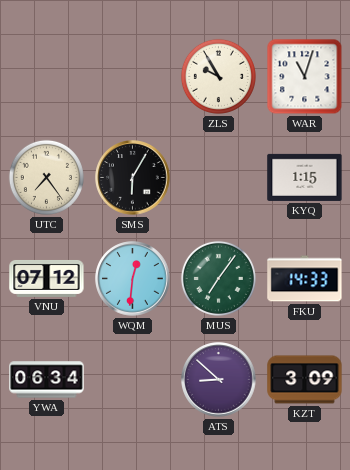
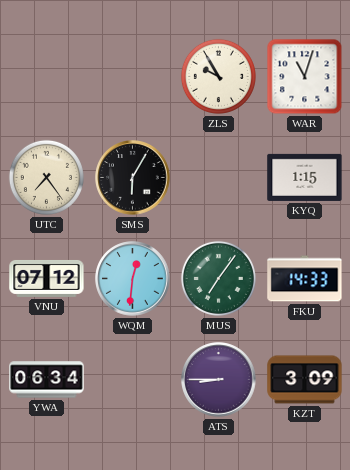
ATS: 8:52 -> 8:45 (219, 380)
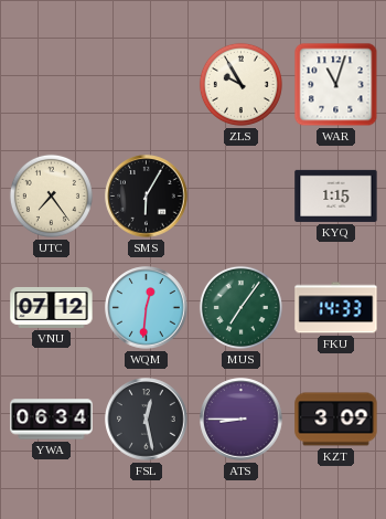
FSL: none -> 12:28 (147, 420)
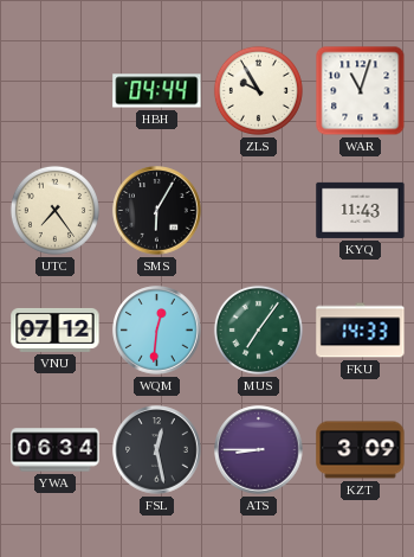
HBH: none -> 04:44 (157, 91)
KYQ: 1:15 -> 11:43 (361, 210)
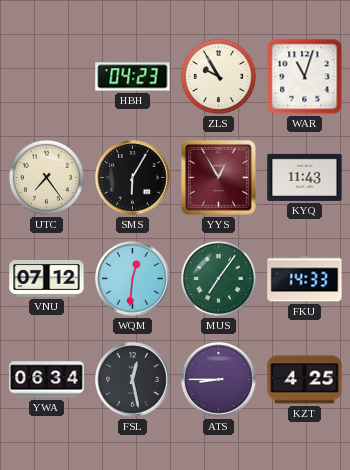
HBH: 04:44 -> 04:23 (133, 77)
YYS: none -> 12:55 (218, 177)
KZT: 3:09 -> 4:25 (305, 380)
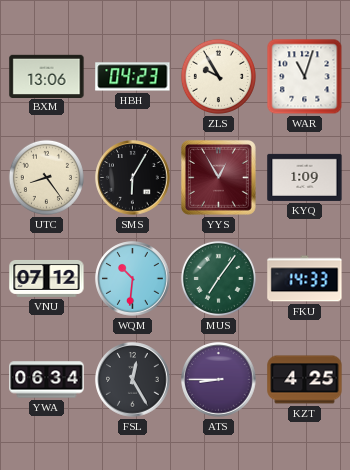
BXM: none -> 13:06 (47, 76)
UTC: 7:24 -> 8:24 (46, 177)
KYQ: 11:43 -> 1:09 (305, 177)
WQM: 12:31 -> 10:31 (133, 279)
FSL: 12:28 -> 12:25 (133, 380)
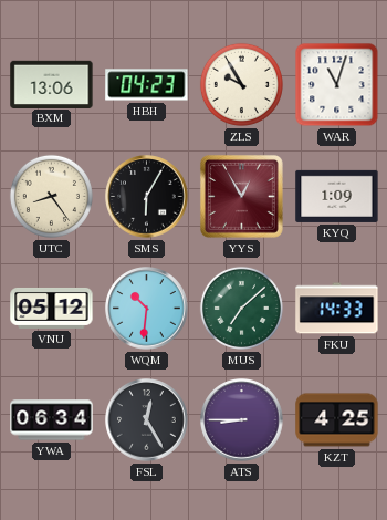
VNU: 07:12 -> 05:12 (52, 308)
MUS: 7:06 -> 7:08 (241, 308)
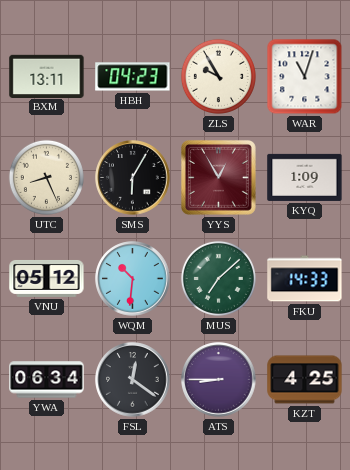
BXM: 13:06 -> 13:11 (47, 76)
UTC: 8:24 -> 8:26 (46, 177)
FSL: 12:25 -> 12:21 (133, 380)
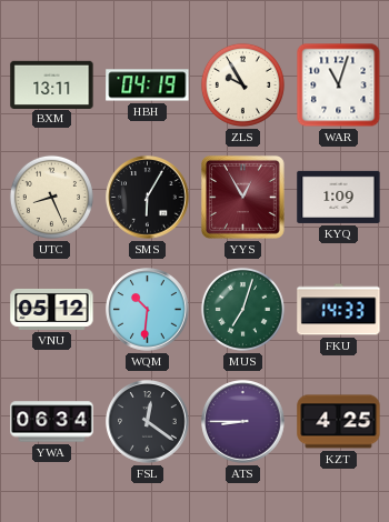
HBH: 04:23 -> 04:19 (148, 86)
MUS: 7:08 -> 7:03 (242, 309)
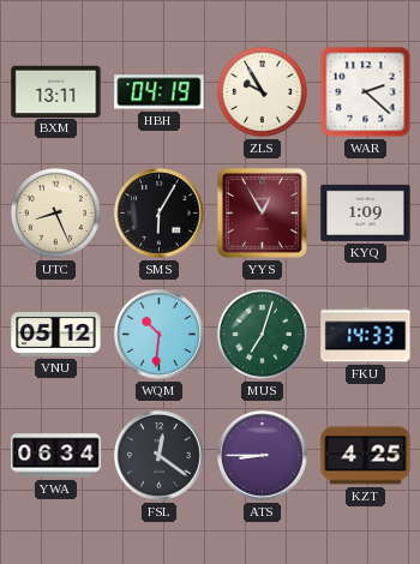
WAR: 11:03 -> 2:22 (366, 92)
